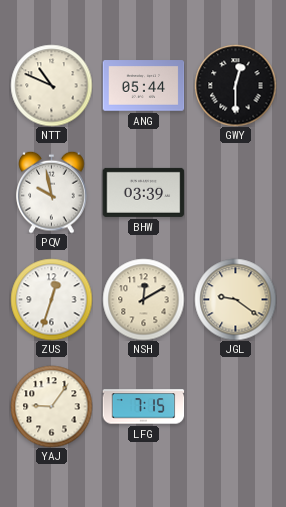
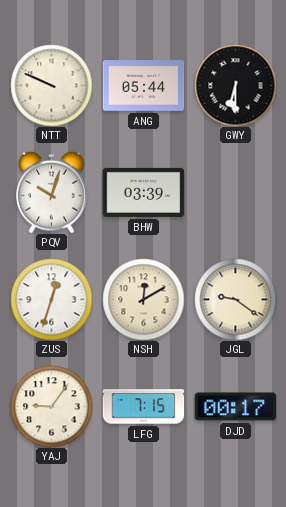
NTT: 10:49 -> 9:49 (51, 85)
GWY: 12:30 -> 6:30 (235, 85)
PQV: 9:58 -> 10:03 (52, 192)
DJD: none -> 00:17 (235, 407)
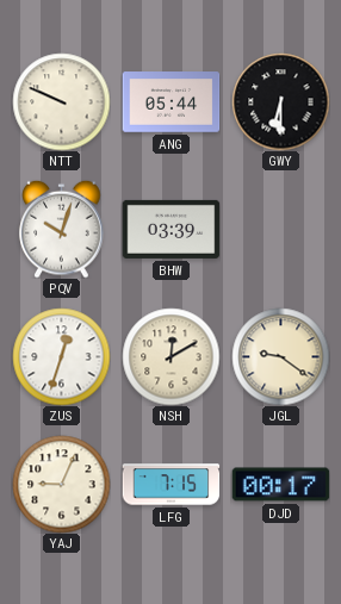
YAJ: 9:06 -> 9:04 (61, 484)
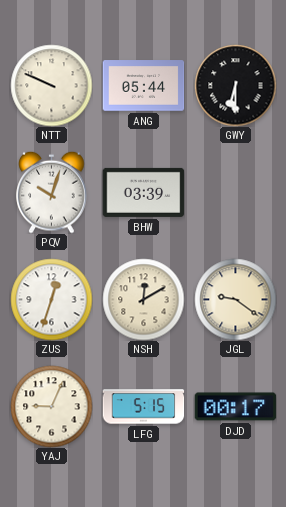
LFG: 7:15 -> 5:15 (143, 407)
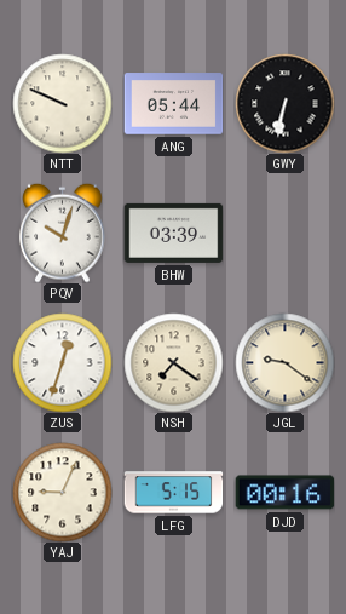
GWY: 6:30 -> 6:32 (284, 103)
NSH: 12:10 -> 7:21 (173, 362)
DJD: 00:17 -> 00:16 (284, 493)
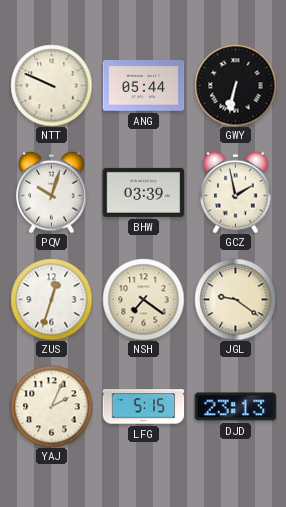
GCZ: none -> 1:58 (236, 192)
YAJ: 9:04 -> 2:04 (51, 406)
DJD: 00:16 -> 23:13 (235, 407)
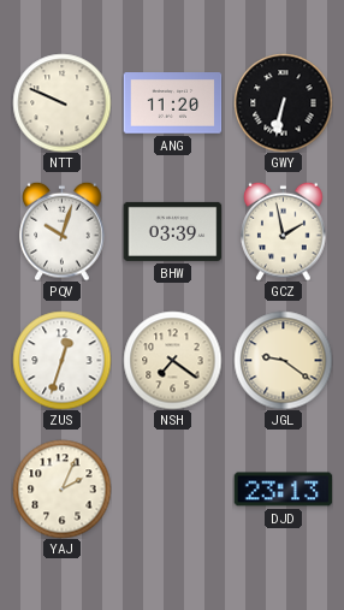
ANG: 05:44 -> 11:20 (172, 103)
LFG: 5:15 -> none (143, 407)
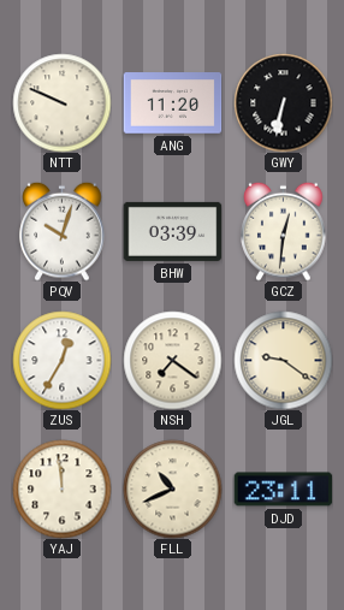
GCZ: 1:58 -> 12:31 (284, 231)
ZUS: 12:33 -> 12:35 (61, 360)
YAJ: 2:04 -> 11:59 (61, 488)
FLL: none -> 10:41 (172, 488)
DJD: 23:13 -> 23:11 (283, 490)
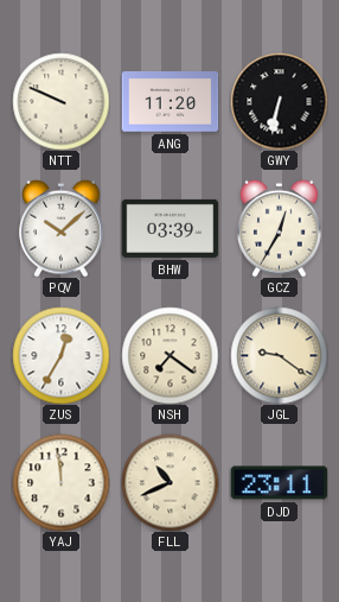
PQV: 10:03 -> 10:08 (62, 228)
GCZ: 12:31 -> 12:35 (280, 228)
